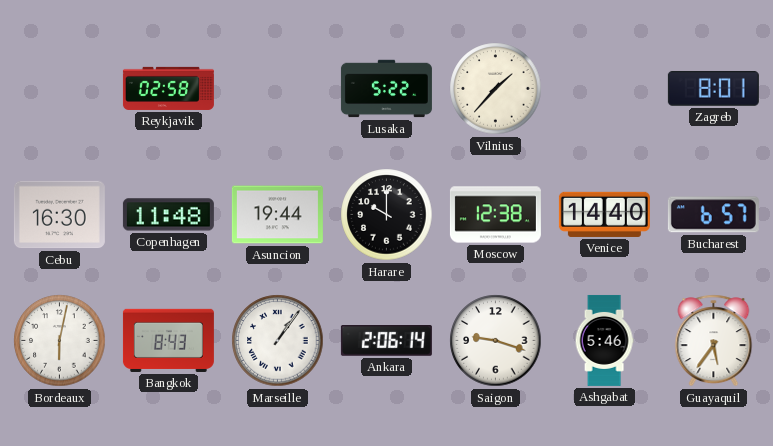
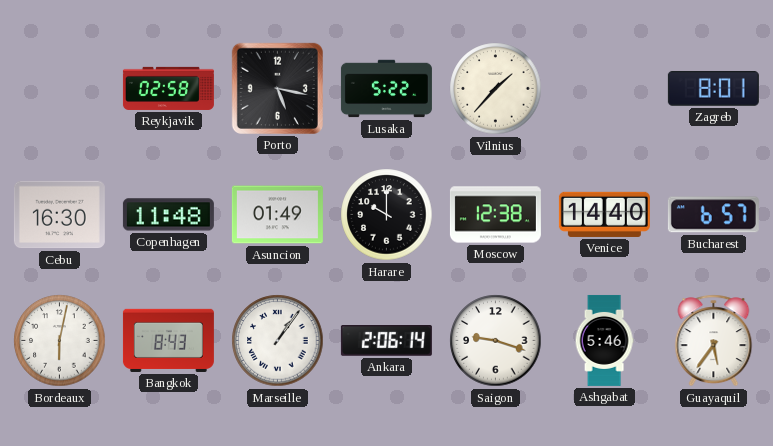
Porto: none -> 5:17 (277, 88)
Asuncion: 19:44 -> 01:49 (277, 215)
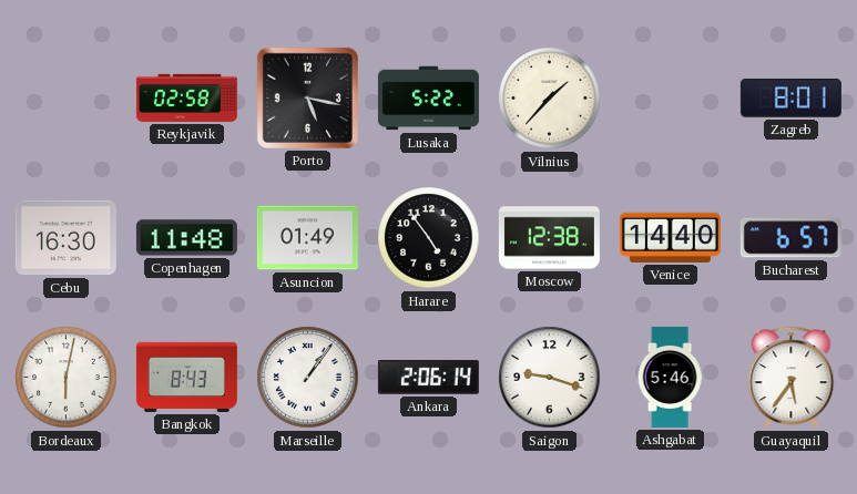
Harare: 10:00 -> 4:54 (429, 238)
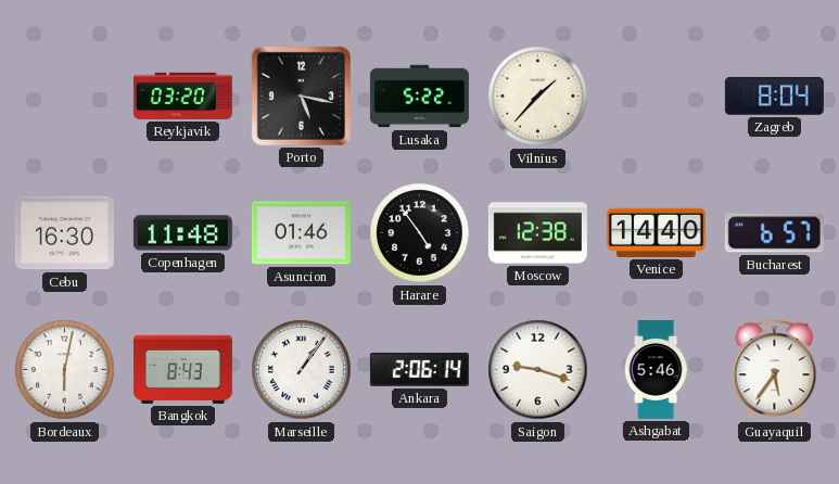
Reykjavik: 02:58 -> 03:20 (182, 95)
Zagreb: 8:01 -> 8:04 (774, 95)
Asuncion: 01:49 -> 01:46 (301, 233)
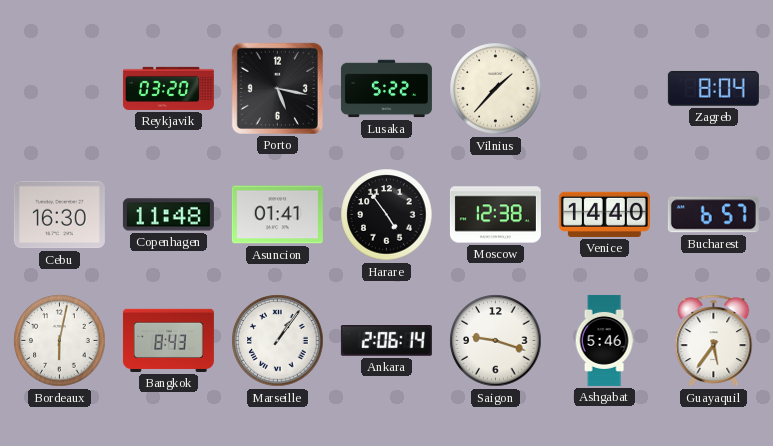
Asuncion: 01:46 -> 01:41 (277, 215)
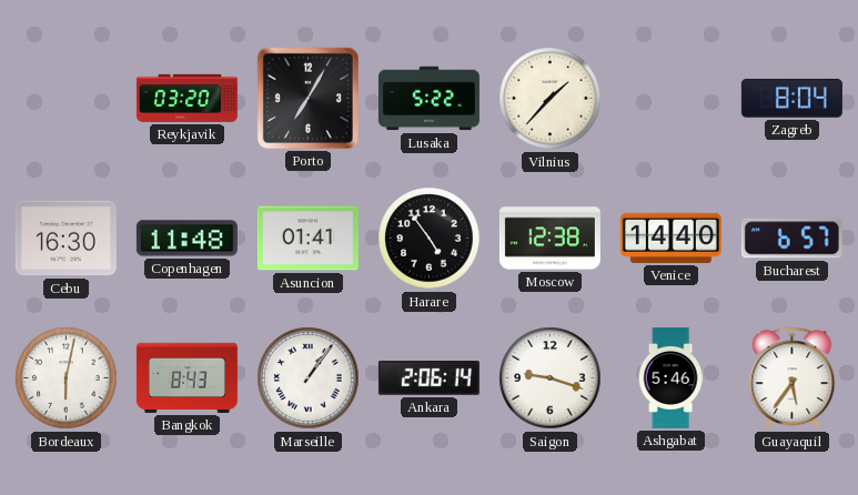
Porto: 5:17 -> 7:05 (307, 98)
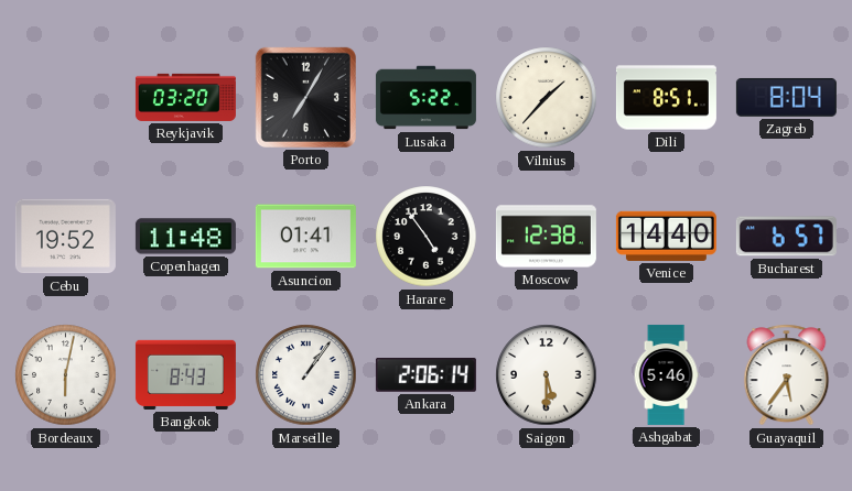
Dili: none -> 8:51 (666, 98)
Cebu: 16:30 -> 19:52 (65, 237)
Saigon: 9:18 -> 5:30 (547, 375)
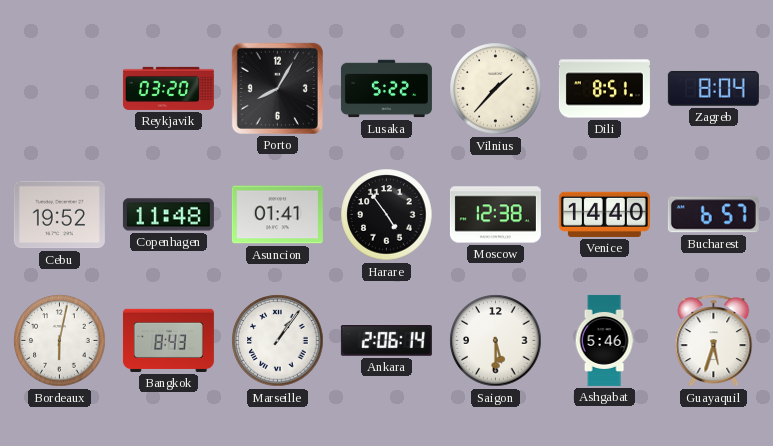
Porto: 7:05 -> 8:05 (277, 88)
Guayaquil: 5:36 -> 5:33 (714, 341)
